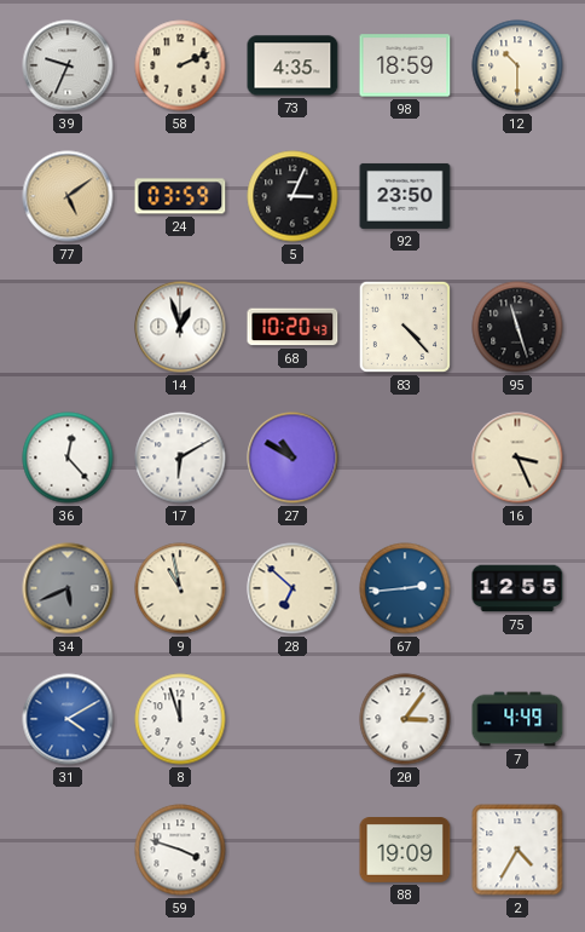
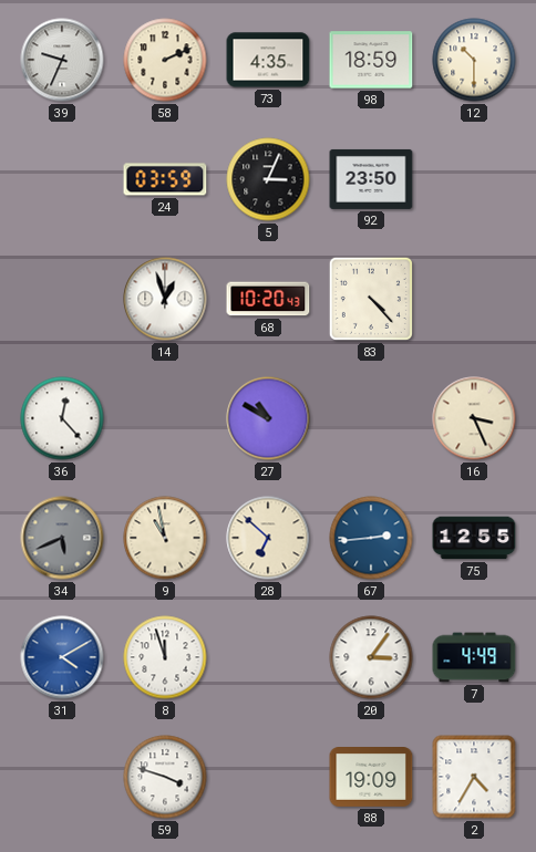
77: 5:09 -> none (68, 196)
95: 11:27 -> none (517, 327)
17: 6:10 -> none (180, 458)
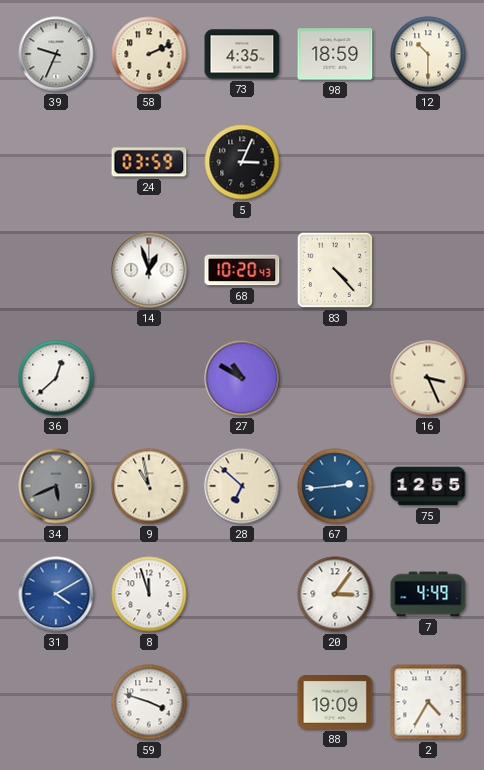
92: 23:50 -> none (371, 179)
36: 12:23 -> 12:38 (56, 378)
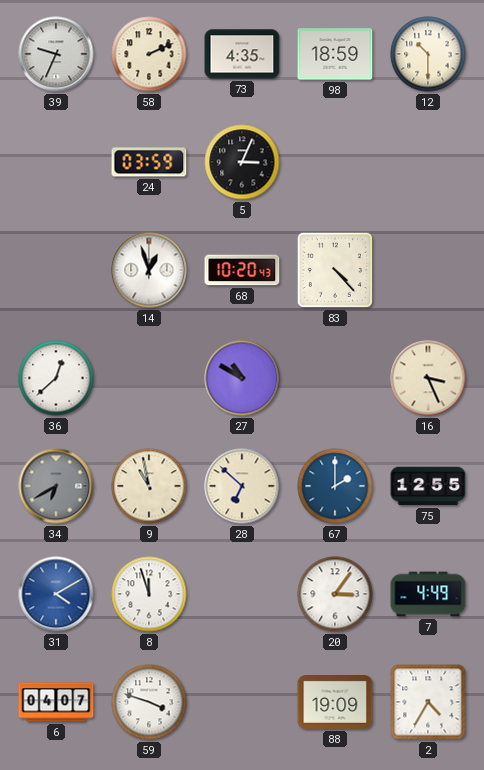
34: 5:41 -> 6:40 (56, 486)
67: 2:44 -> 2:00 (335, 486)
6: none -> 04:07 (56, 702)
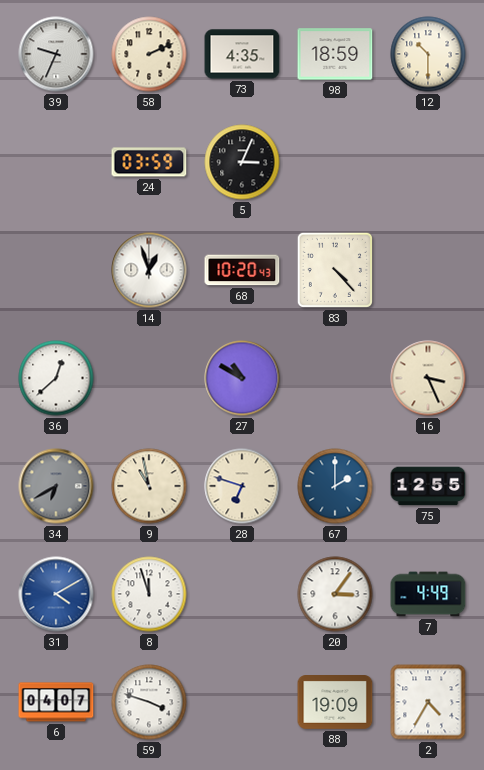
28: 6:52 -> 6:48 (242, 486)
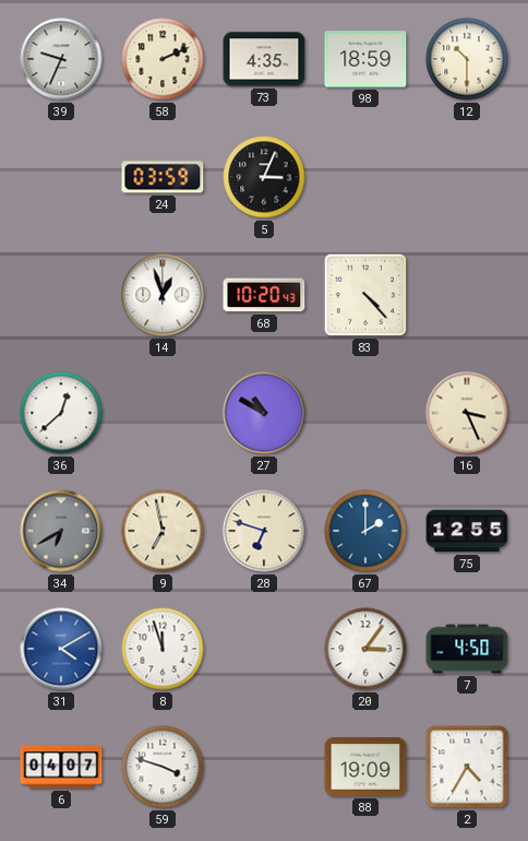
9: 10:58 -> 6:58 (163, 531)
7: 4:49 -> 4:50 (467, 649)
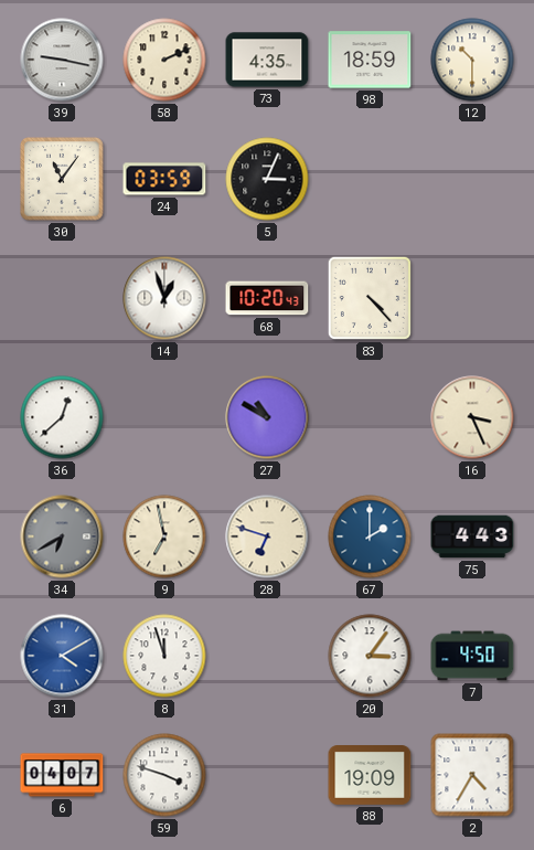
39: 9:34 -> 9:17 (62, 60)
30: none -> 11:06 (62, 179)
75: 12:55 -> 4:43 (472, 536)
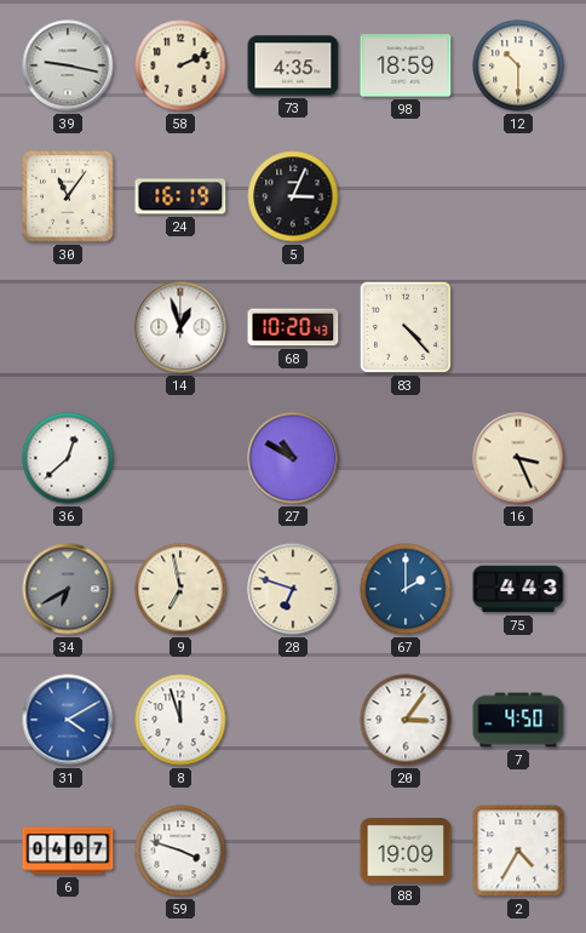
24: 03:59 -> 16:19 (180, 196)
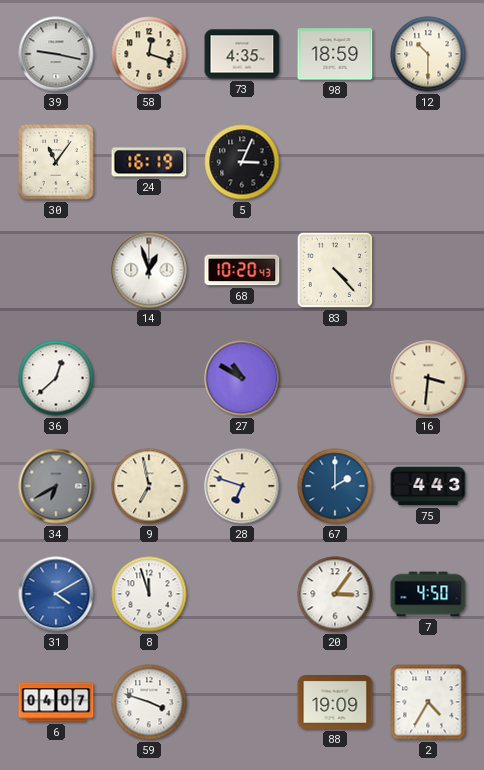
58: 2:11 -> 12:18 (149, 54)
16: 3:26 -> 3:31 (428, 378)
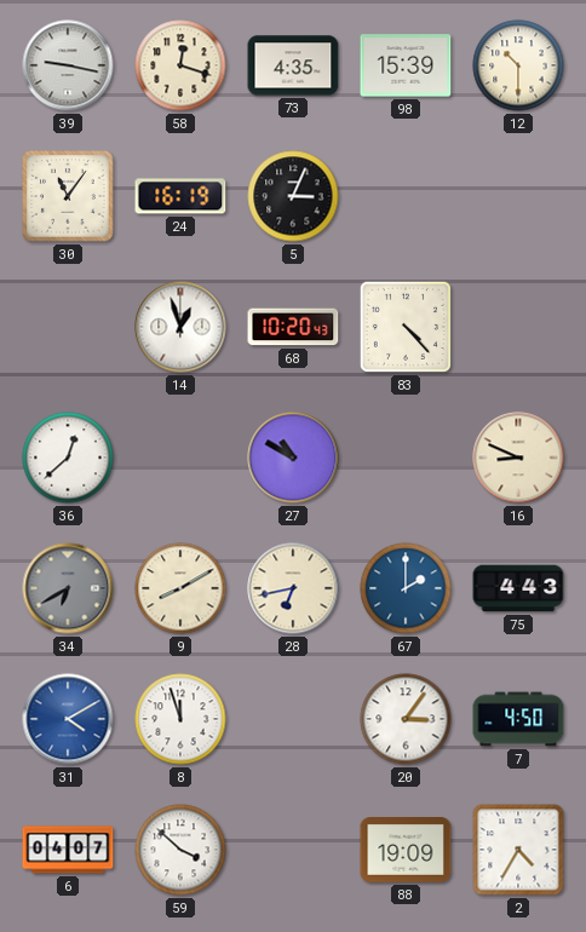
98: 18:59 -> 15:39 (406, 65)
16: 3:31 -> 8:49 (518, 458)
9: 6:58 -> 8:10 (180, 588)
28: 6:48 -> 6:43 (293, 588)
59: 3:48 -> 3:52 (180, 850)
